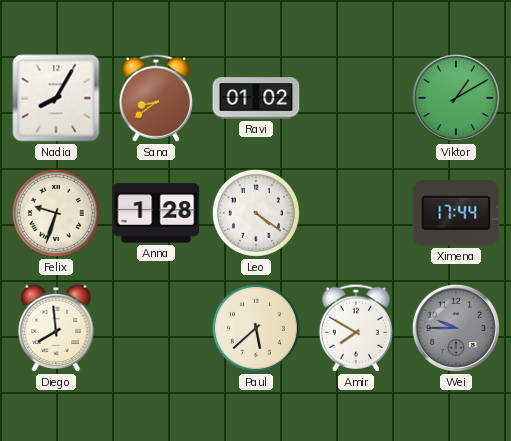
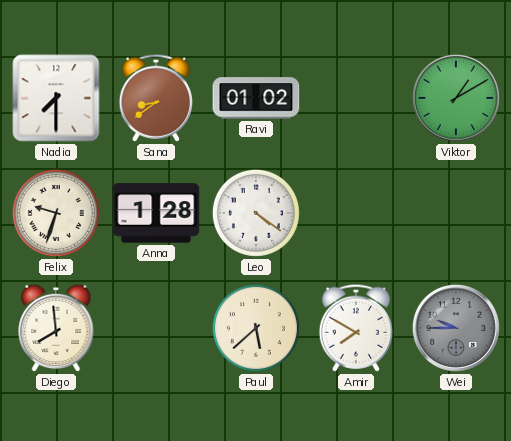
Nadia: 8:05 -> 7:30 (56, 98)
Ximena: 17:44 -> none (456, 213)
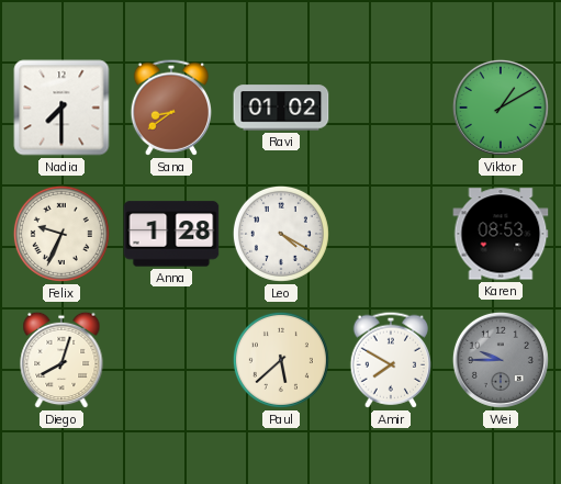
Felix: 9:33 -> 9:34 (61, 234)
Leo: 4:21 -> 4:20 (281, 234)
Karen: none -> 08:53 (501, 234)
Diego: 7:59 -> 8:03 (61, 360)
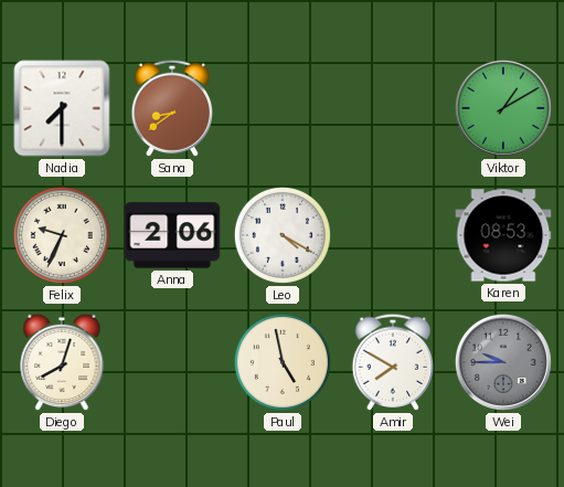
Ravi: 01:02 -> none (281, 108)
Anna: 1:28 -> 2:06 (172, 235)
Paul: 5:38 -> 4:58 (283, 362)
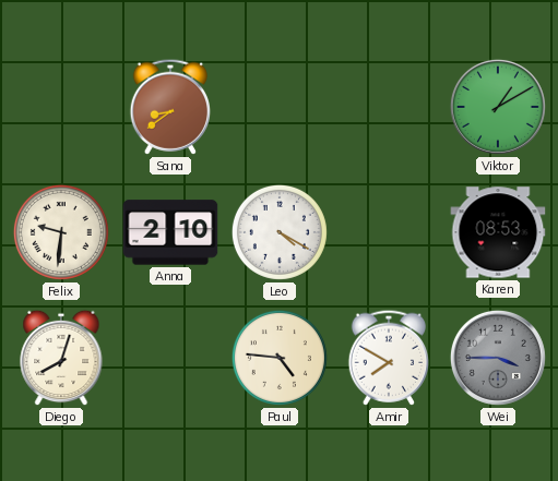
Nadia: 7:30 -> none (62, 108)
Felix: 9:34 -> 9:31 (61, 232)
Anna: 2:06 -> 2:10 (170, 232)
Paul: 4:58 -> 4:46 (280, 358)
Wei: 9:45 -> 3:45 (498, 358)
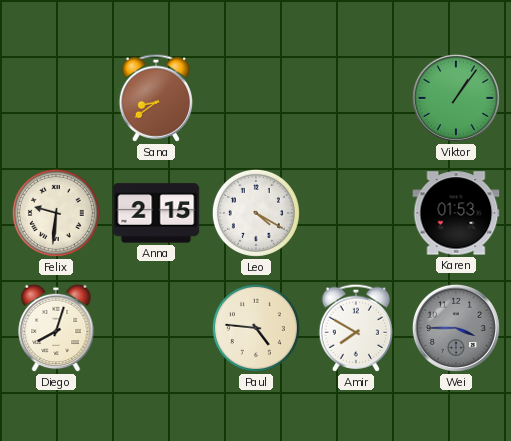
Viktor: 1:10 -> 1:06 (456, 98)
Anna: 2:10 -> 2:15 (156, 213)
Karen: 08:53 -> 01:53 (456, 213)
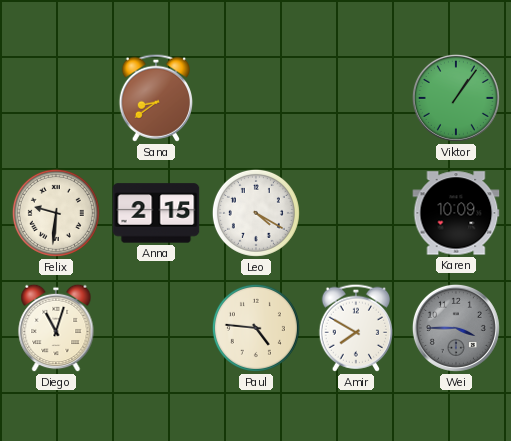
Karen: 01:53 -> 10:09 (456, 213)
Diego: 8:03 -> 11:03 (56, 328)
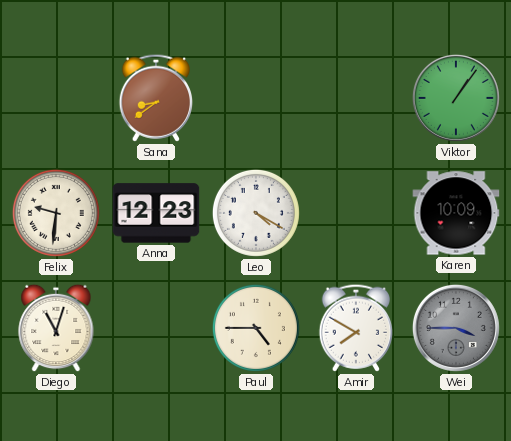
Anna: 2:15 -> 12:23 (156, 213)
Paul: 4:46 -> 4:45 (256, 328)
